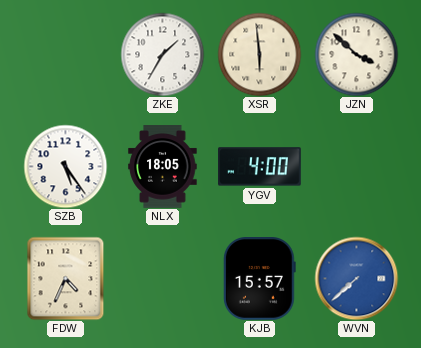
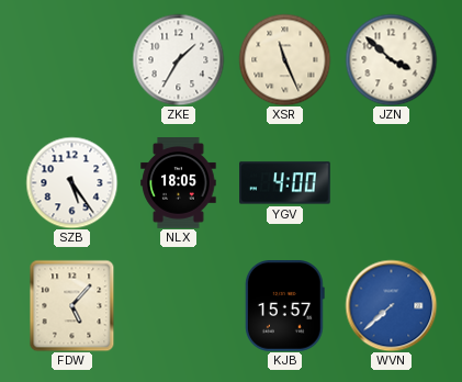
XSR: 5:59 -> 11:26 (284, 59)
FDW: 4:34 -> 5:07 (72, 305)
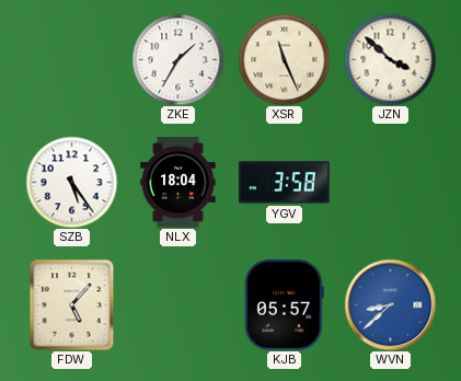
NLX: 18:05 -> 18:04 (178, 183)
YGV: 4:00 -> 3:58 (285, 183)
KJB: 15:57 -> 05:57 (284, 305)
WVN: 7:38 -> 8:38 (390, 304)
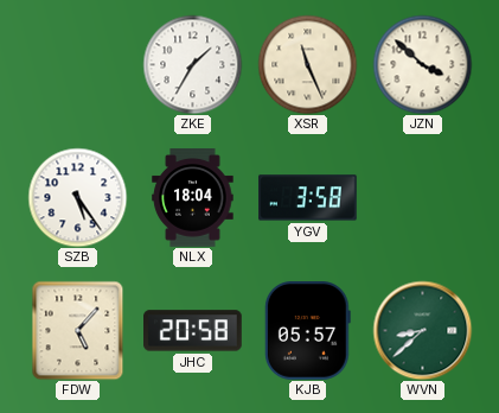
JHC: none -> 20:58 (193, 331)
WVN dial: blue -> green (422, 330)
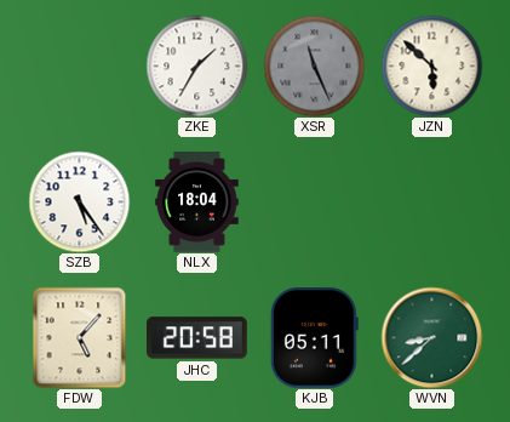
XSR dial: cream -> grey (314, 65)
JZN: 3:52 -> 5:52 (431, 65)
YGV: 3:58 -> none (308, 198)
KJB: 05:57 -> 05:11 (314, 338)
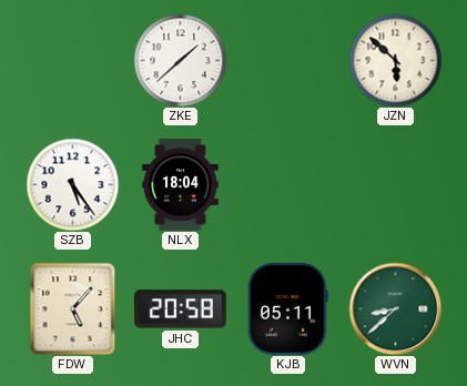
ZKE: 1:35 -> 1:38 (180, 60)
XSR: 11:26 -> none (314, 65)
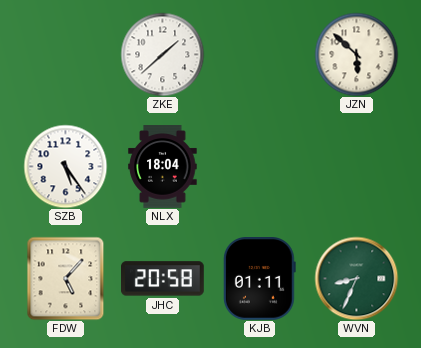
KJB: 05:11 -> 01:11 (259, 279)
WVN: 8:38 -> 8:34 (356, 278)
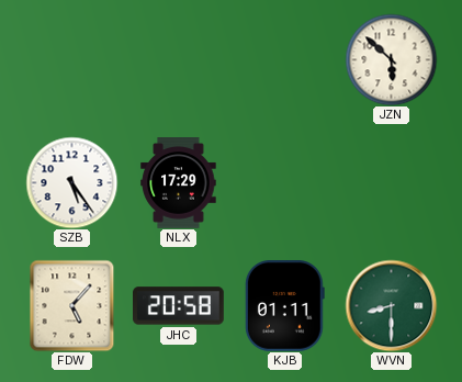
ZKE: 1:38 -> none (162, 54)
NLX: 18:04 -> 17:29 (179, 183)
WVN: 8:34 -> 8:30 (391, 305)
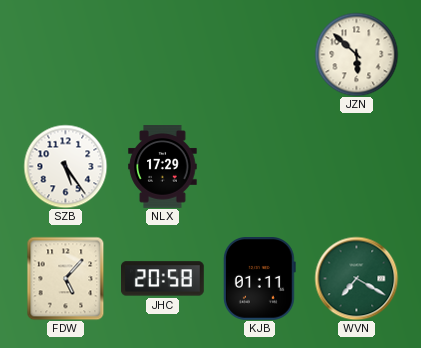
WVN: 8:30 -> 7:20 (356, 278)
